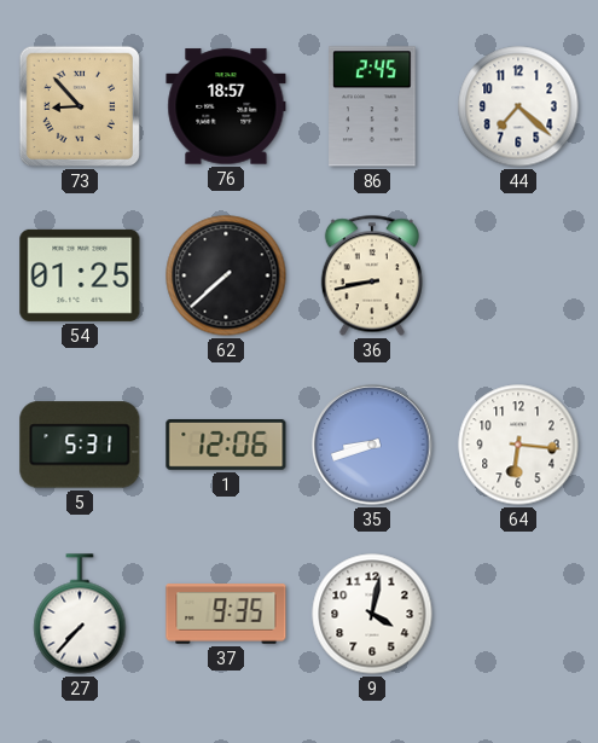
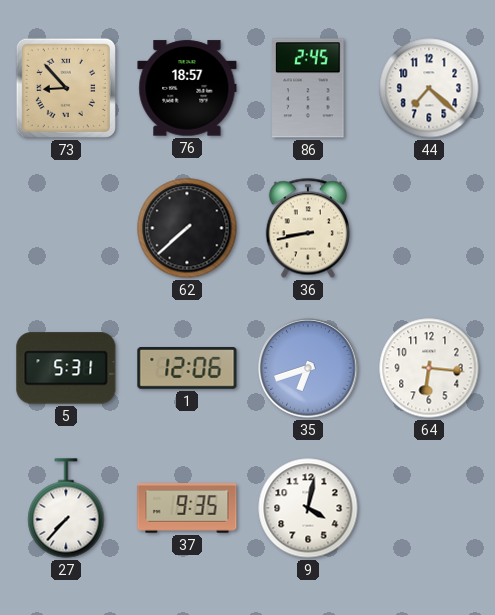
54: 01:25 -> none (80, 275)
35: 8:42 -> 6:42 (308, 368)
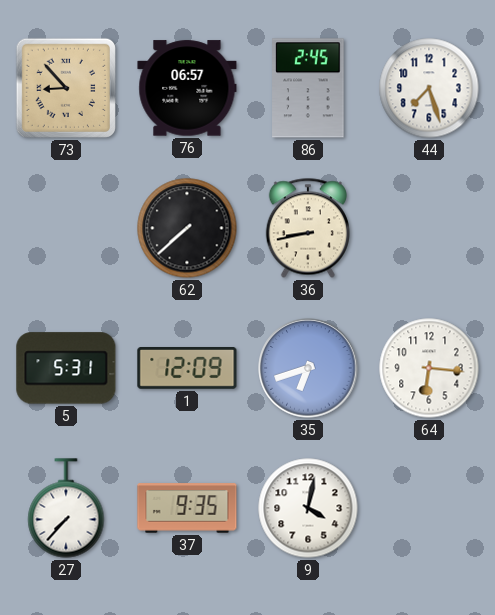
76: 18:57 -> 06:57 (187, 88)
44: 7:22 -> 7:27 (429, 88)
1: 12:06 -> 12:09 (187, 369)
